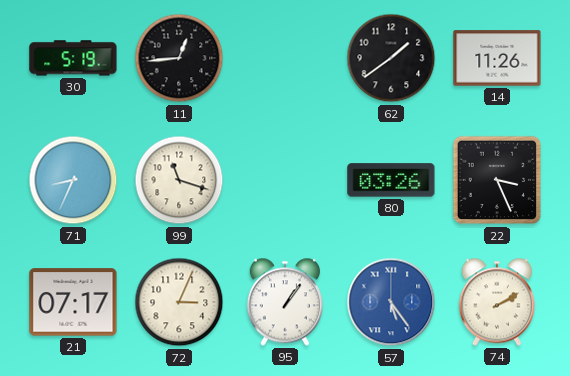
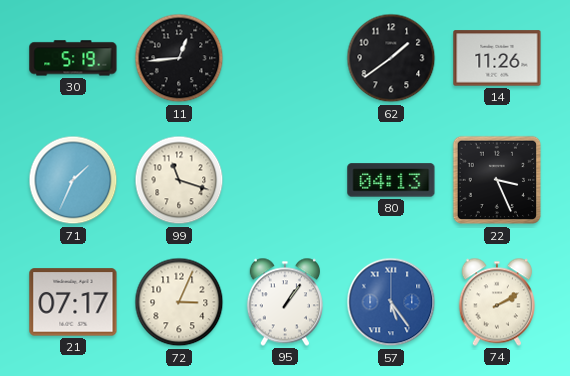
71: 8:34 -> 1:34 (73, 180)
80: 03:26 -> 04:13 (391, 180)
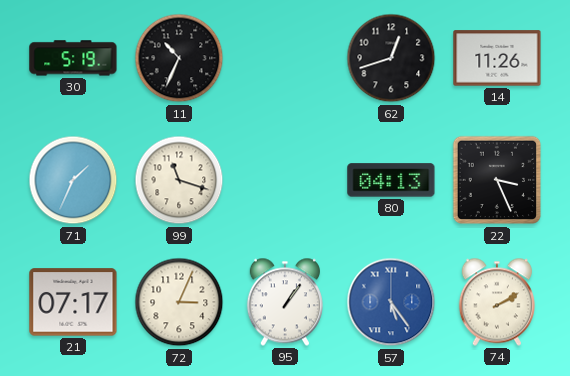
11: 12:44 -> 10:34 (179, 58)
62: 1:39 -> 12:42 (391, 58)
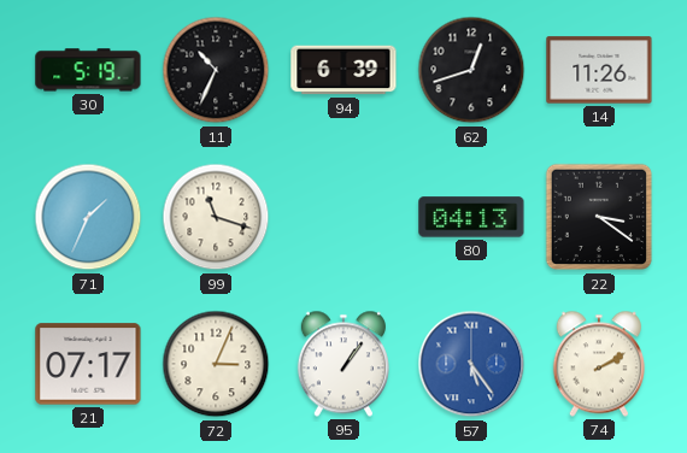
94: none -> 6:39 (343, 70)
22: 3:26 -> 3:21 (599, 217)
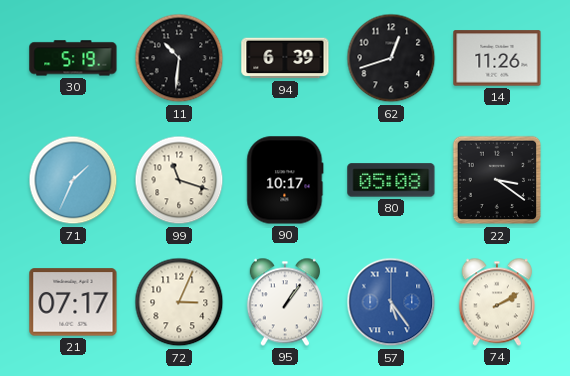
11: 10:34 -> 10:31 (179, 58)
90: none -> 10:17 (285, 180)
80: 04:13 -> 05:08 (391, 180)
